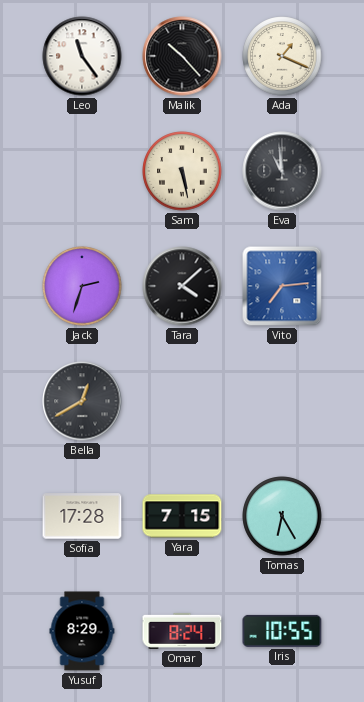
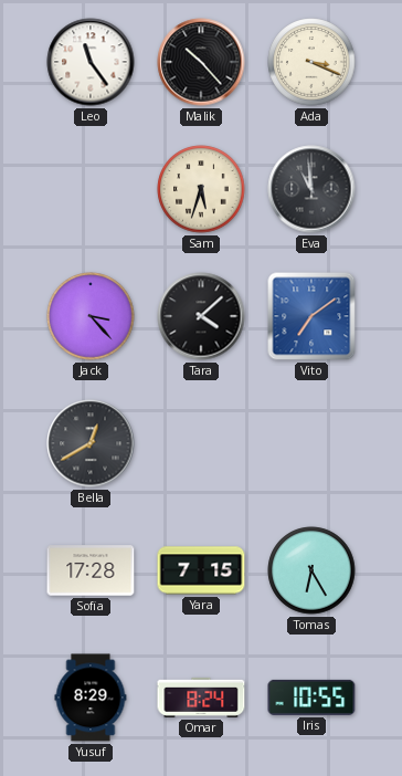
Ada: 1:19 -> 3:19 (311, 62)
Sam: 5:28 -> 5:33 (201, 189)
Jack: 2:33 -> 3:23 (91, 316)
Vito: 7:14 -> 7:09 (311, 316)
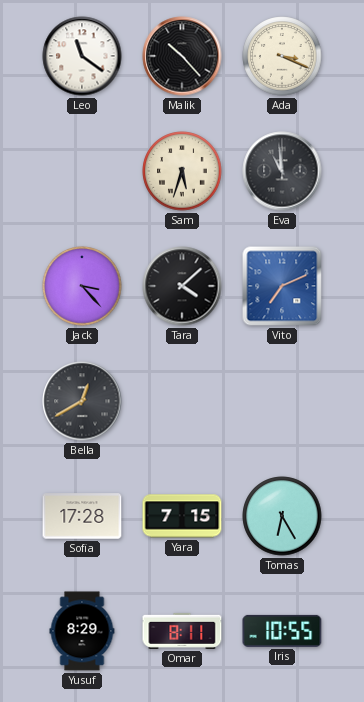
Leo: 11:24 -> 11:21 (82, 56)
Vito: 7:09 -> 7:11 (282, 286)
Omar: 8:24 -> 8:11 (182, 631)
